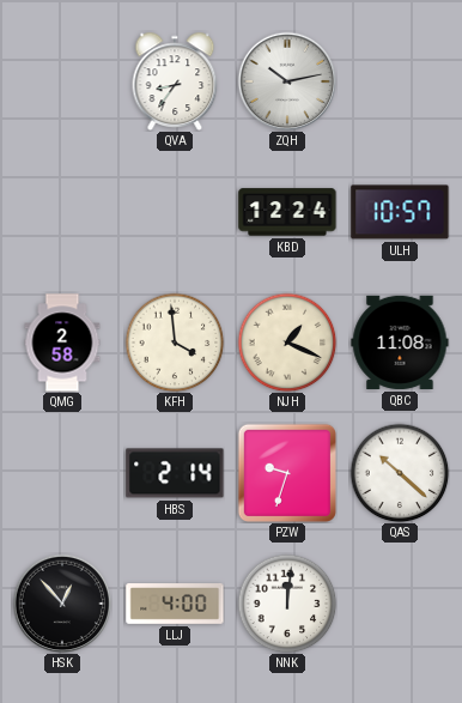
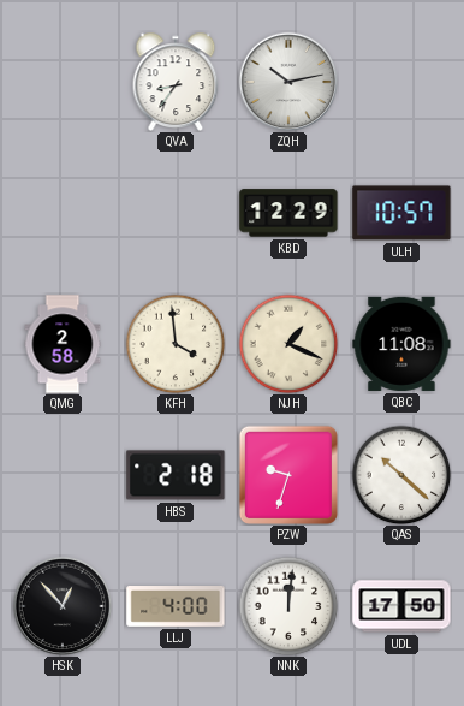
KBD: 12:24 -> 12:29 (288, 213)
HBS: 2:14 -> 2:18 (176, 475)
UDL: none -> 17:50 (401, 606)
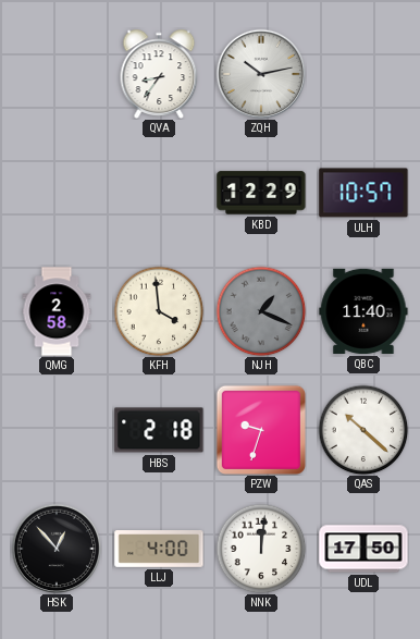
NJH dial: cream -> grey (261, 311)
QBC: 11:08 -> 11:40 (363, 311)
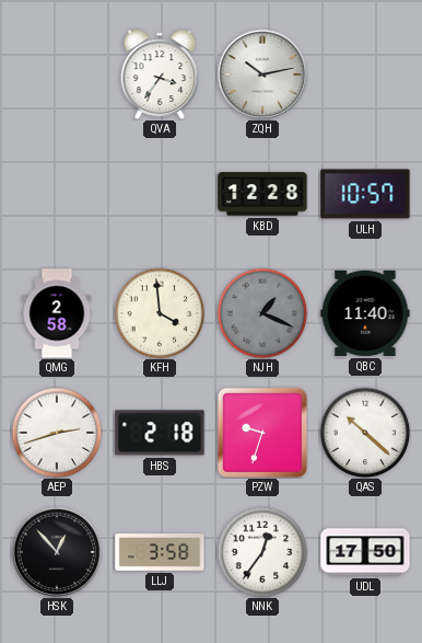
QVA: 8:36 -> 3:36 (160, 73)
KBD: 12:29 -> 12:28 (262, 194)
AEP: none -> 2:42 (57, 433)
LLJ: 4:00 -> 3:58 (160, 553)
NNK: 12:01 -> 12:36 (262, 552)
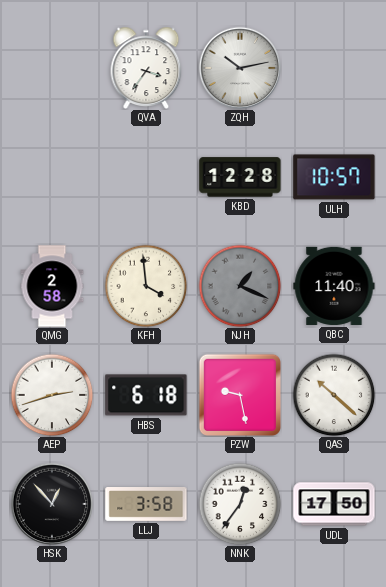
HBS: 2:18 -> 6:18 (146, 395)
PZW: 9:33 -> 9:28 (240, 395)
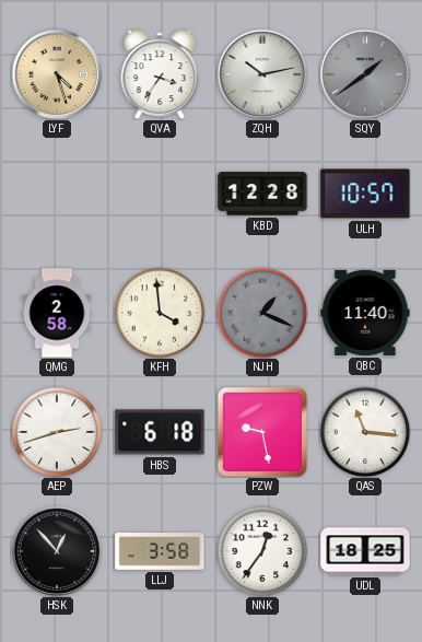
LYF: none -> 4:27 (57, 74)
SQY: none -> 1:39 (365, 74)
QAS: 10:22 -> 11:16 (365, 432)
UDL: 17:50 -> 18:25 (365, 551)
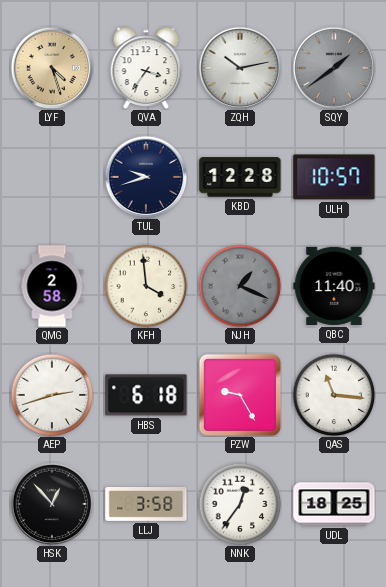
TUL: none -> 9:42 (146, 177)
PZW: 9:28 -> 9:25 (240, 395)
